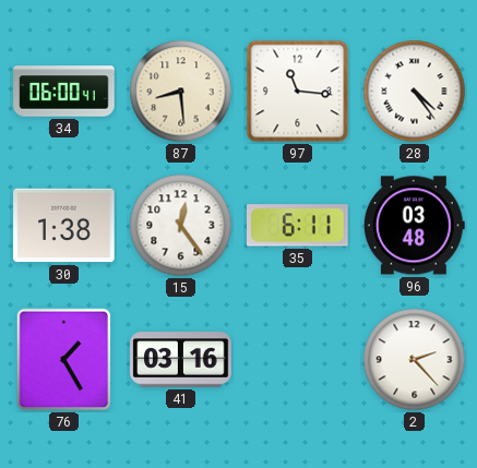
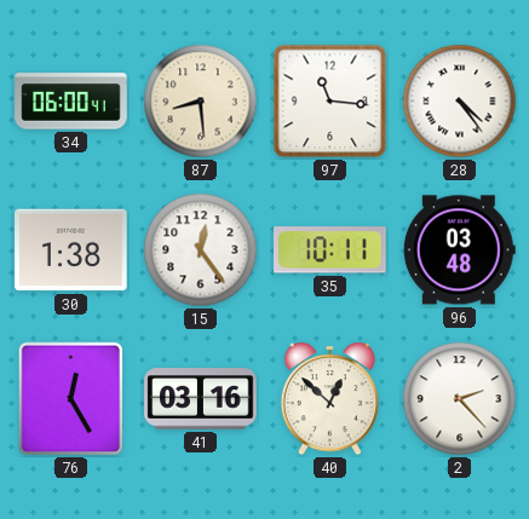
35: 6:11 -> 10:11 (330, 250)
76: 1:25 -> 12:25 (71, 399)
40: none -> 12:52 (329, 399)
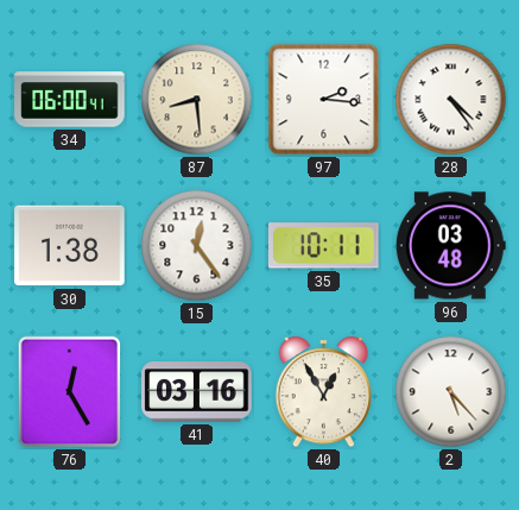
97: 11:16 -> 2:16 (324, 100)
40: 12:52 -> 12:55 (323, 392)
2: 2:23 -> 5:23 (451, 392)
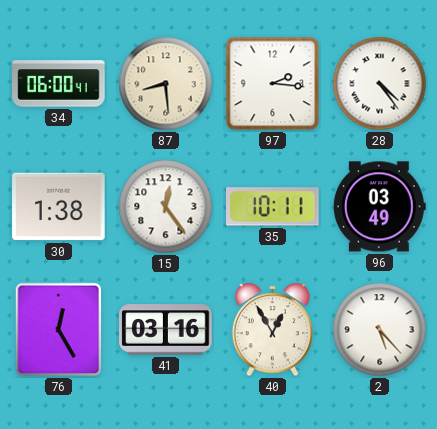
96: 03:48 -> 03:49 (379, 207)
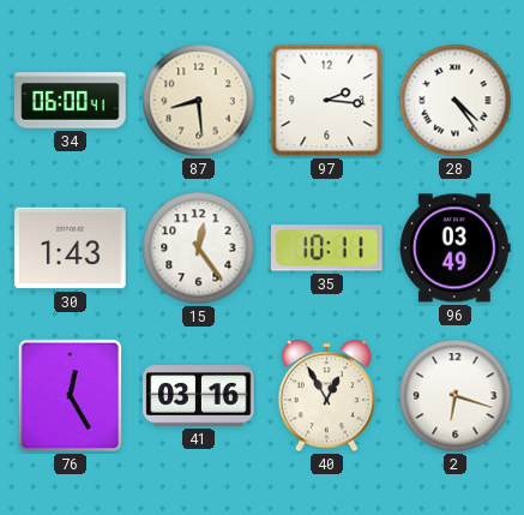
30: 1:38 -> 1:43 (71, 248)
2: 5:23 -> 6:18 (456, 396)
